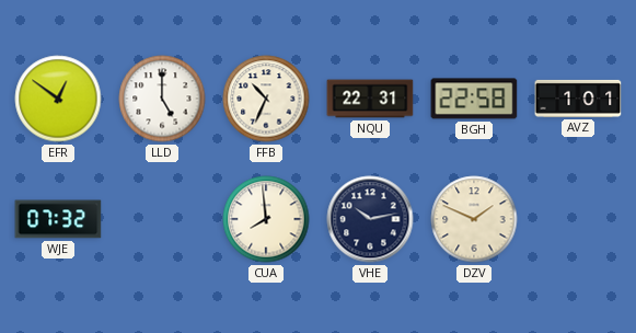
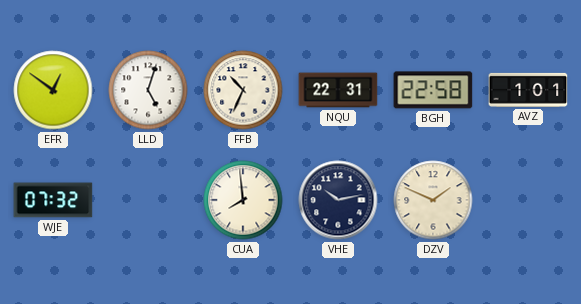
LLD: 5:00 -> 5:03 (148, 90)
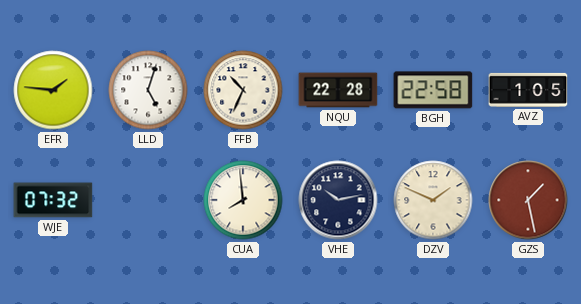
EFR: 12:51 -> 1:46 (53, 90)
NQU: 22:31 -> 22:28 (338, 90)
AVZ: 1:01 -> 1:05 (528, 90)
GZS: none -> 1:28 (528, 200)
